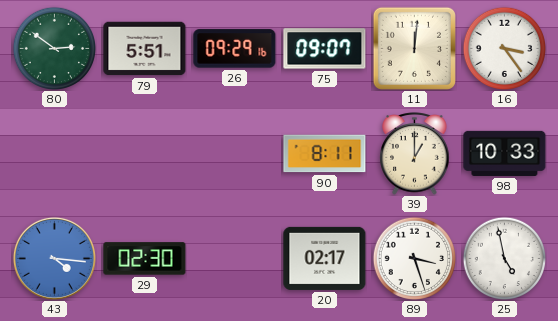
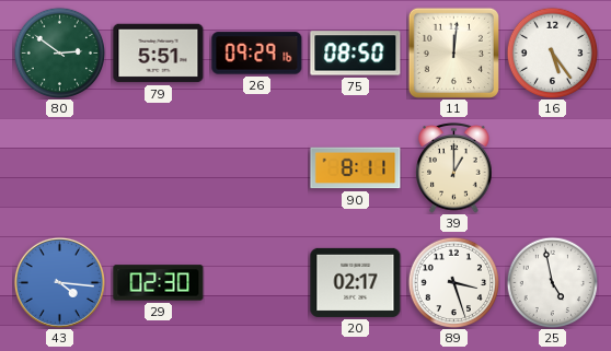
75: 09:07 -> 08:50 (356, 54)
16: 3:24 -> 5:24 (552, 52)
98: 10:33 -> none (505, 153)
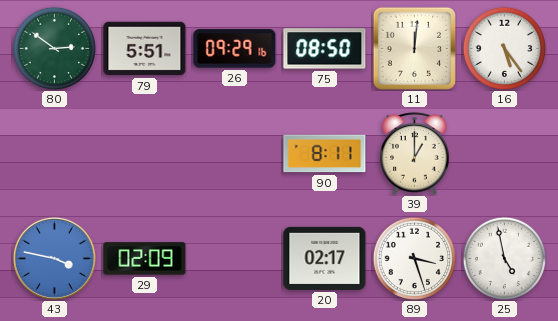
43: 4:16 -> 3:47 (54, 258)
29: 02:30 -> 02:09 (145, 259)
